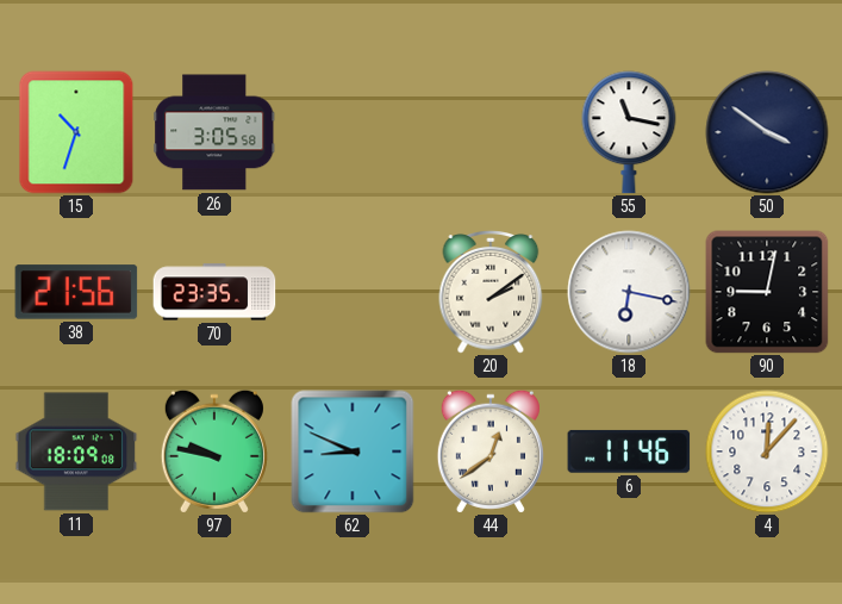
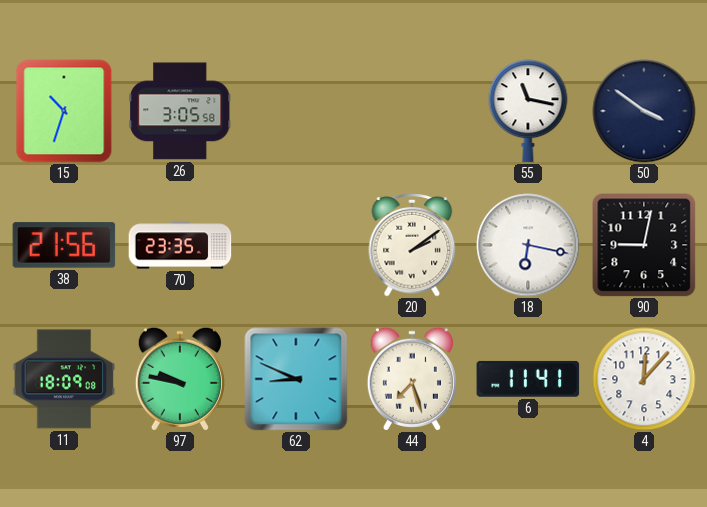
44: 12:39 -> 7:27 (412, 379)
6: 11:46 -> 11:41 (528, 379)
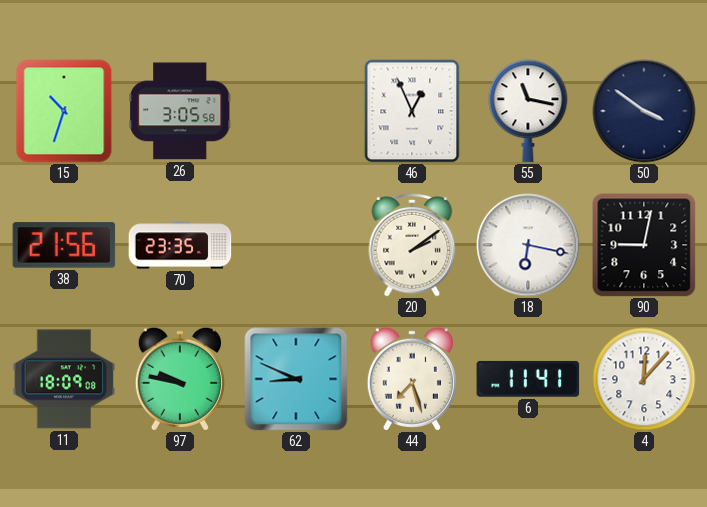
46: none -> 12:56 (412, 111)
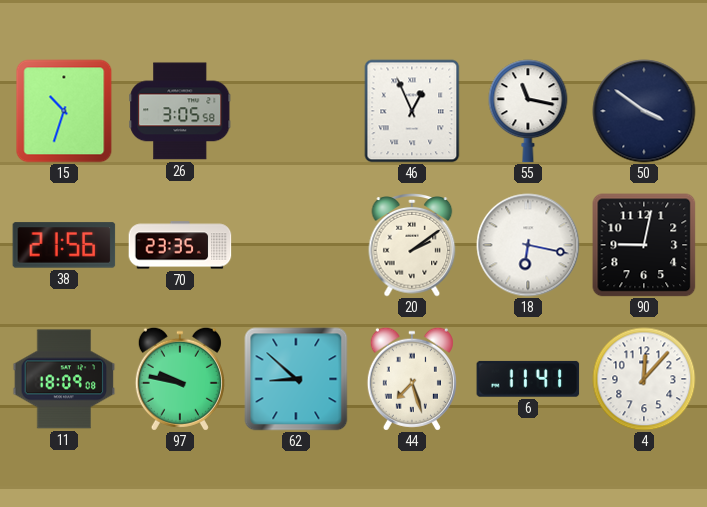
62: 8:49 -> 8:52 (296, 379)
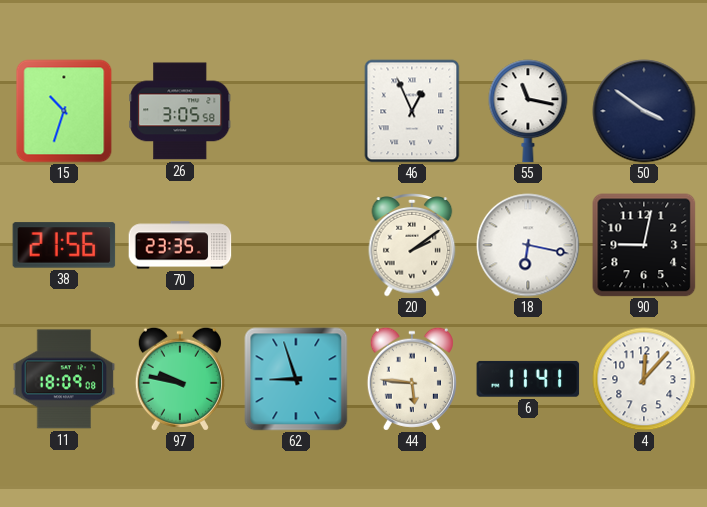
62: 8:52 -> 8:57 (296, 379)
44: 7:27 -> 5:46 (412, 379)
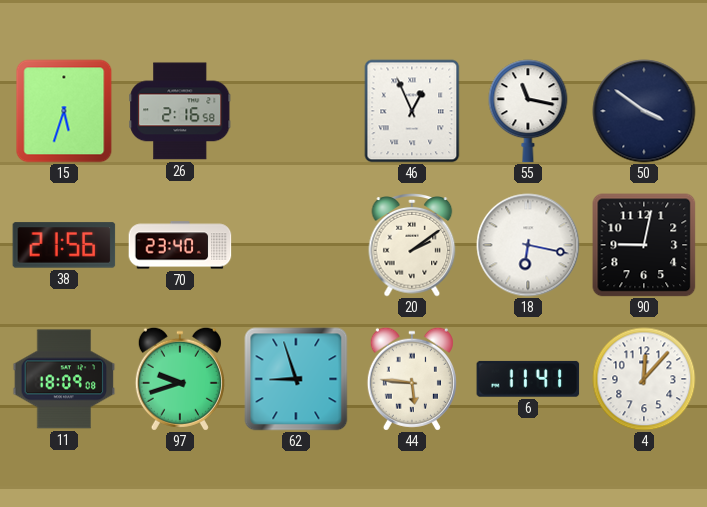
15: 10:33 -> 5:33 (64, 111)
26: 3:05 -> 2:16 (180, 111)
70: 23:35 -> 23:40 (180, 245)
97: 9:47 -> 9:42 (180, 379)
